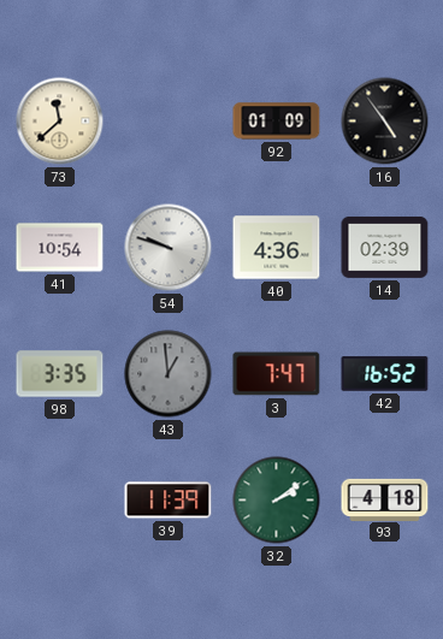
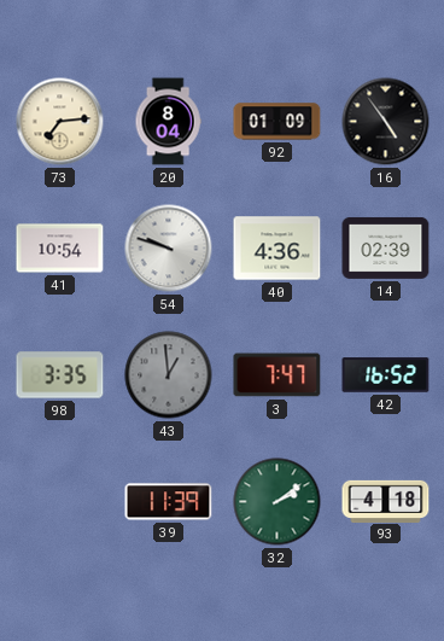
73: 11:38 -> 7:14 (60, 122)
20: none -> 8:04 (168, 122)
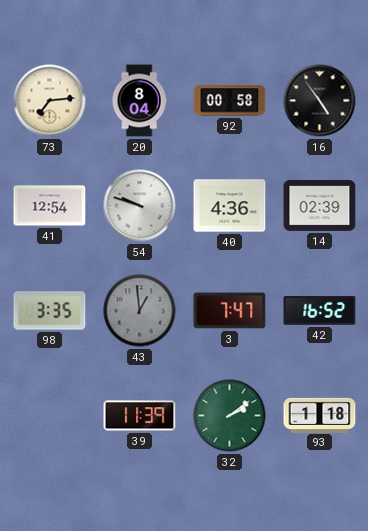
92: 01:09 -> 00:58 (230, 101)
41: 10:54 -> 12:54 (50, 206)
93: 4:18 -> 1:18 (320, 415)
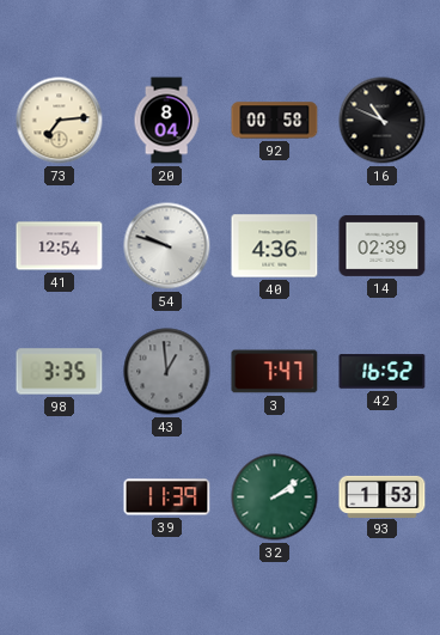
16: 4:54 -> 10:49 (383, 121)
93: 1:18 -> 1:53 (383, 496)
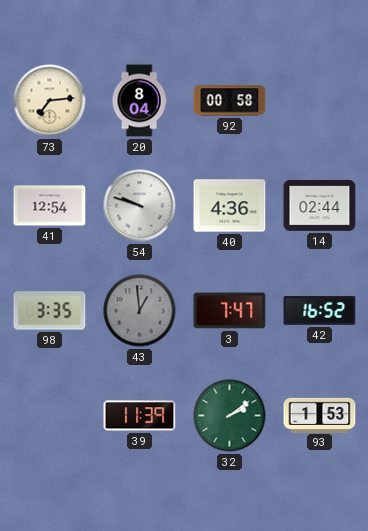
16: 10:49 -> none (383, 121)
14: 02:39 -> 02:44 (320, 206)
